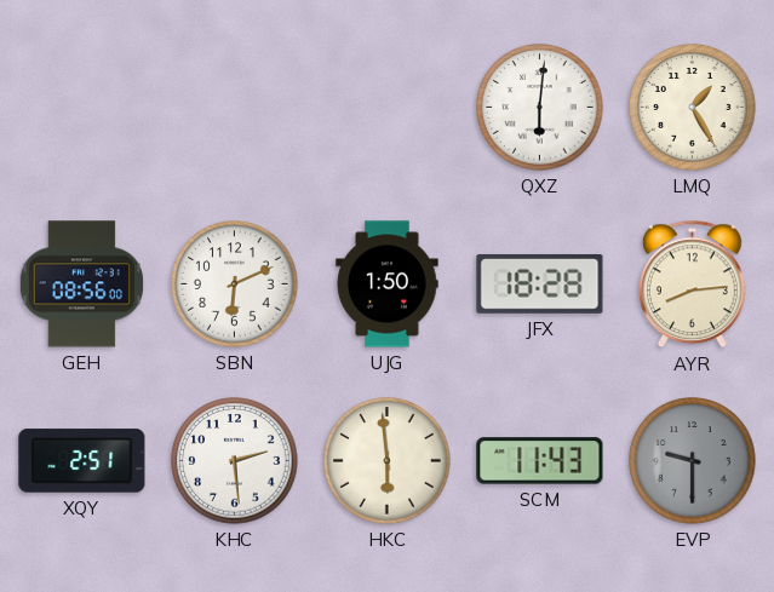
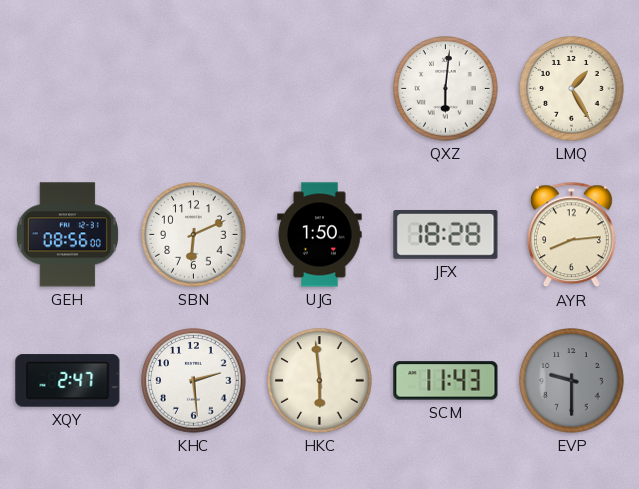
XQY: 2:51 -> 2:47 (68, 381)
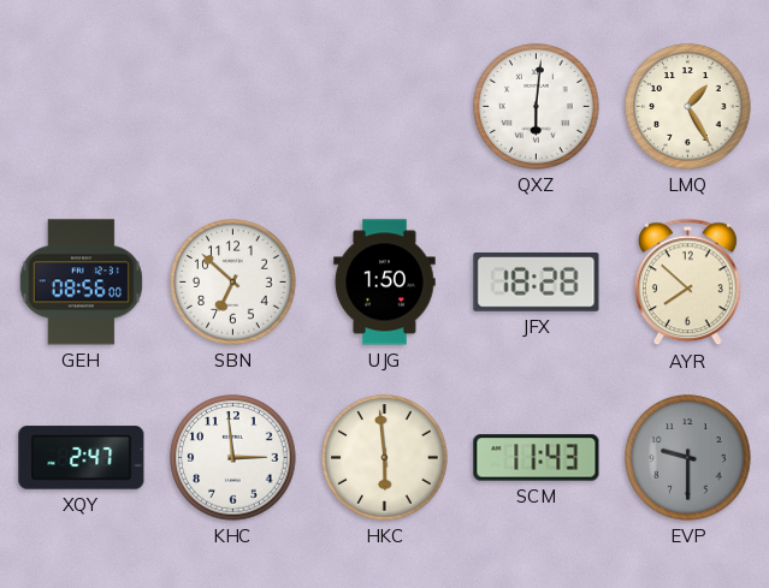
SBN: 6:11 -> 6:52 (233, 283)
AYR: 8:14 -> 7:52 (687, 283)
KHC: 2:29 -> 2:59 (233, 458)
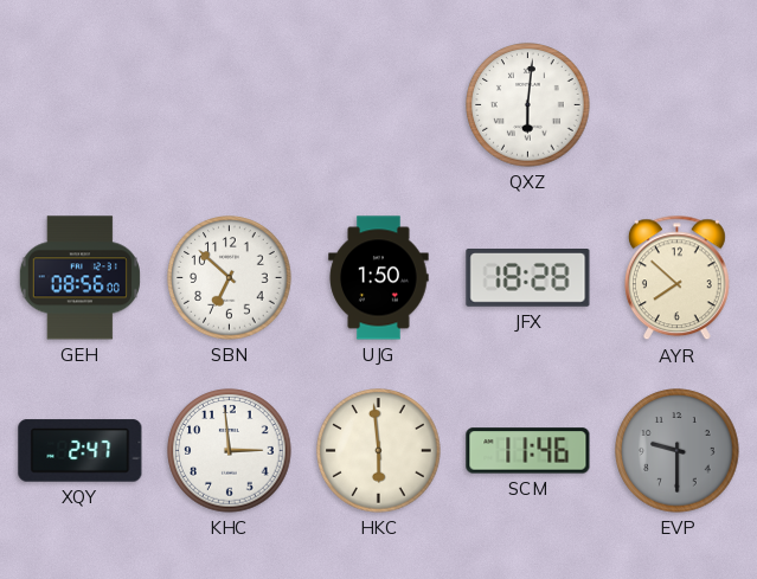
LMQ: 1:25 -> none (688, 107)
SCM: 11:43 -> 11:46 (528, 451)
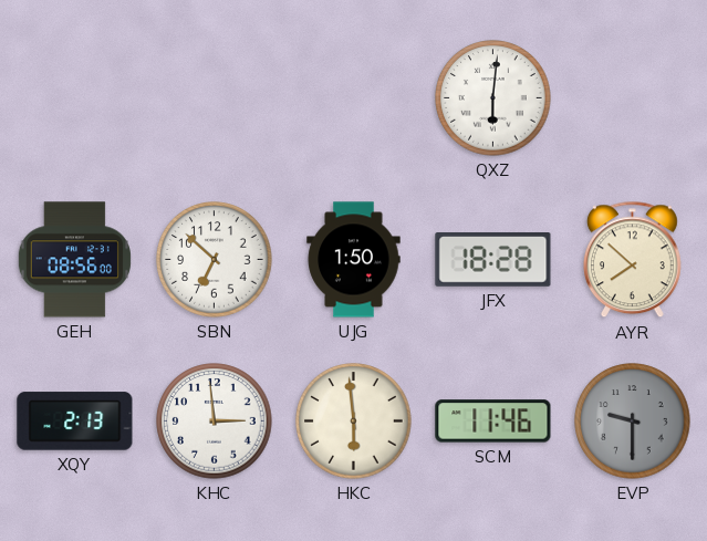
XQY: 2:47 -> 2:13 (75, 422)
